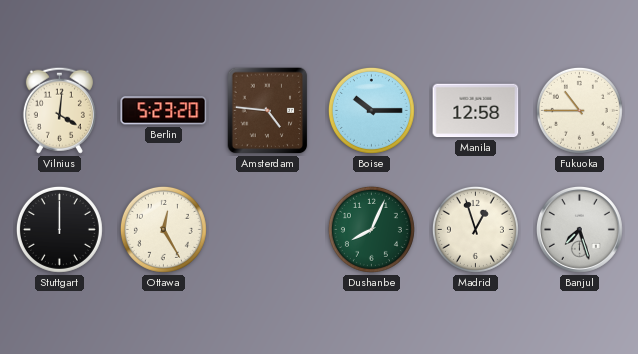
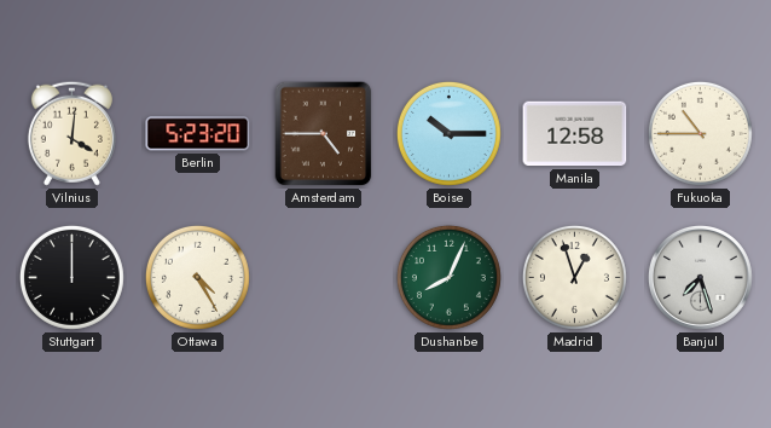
Amsterdam: 4:46 -> 4:45 (324, 134)
Ottawa: 12:25 -> 4:25 (197, 277)
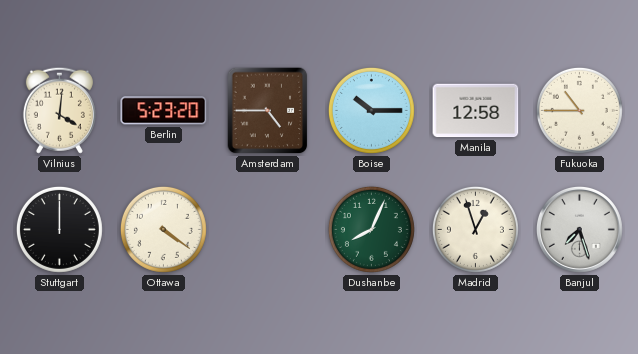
Ottawa: 4:25 -> 4:21 (163, 229)
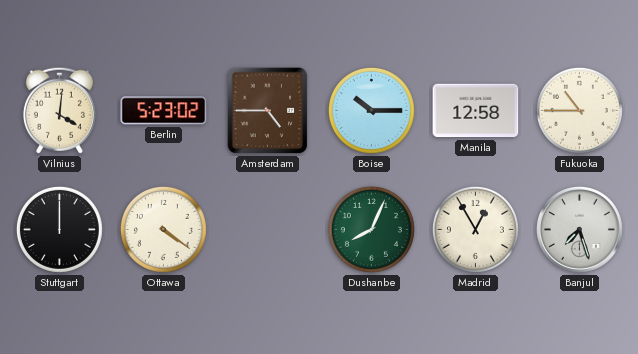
Berlin: 5:23:20 -> 5:23:02 (164, 111)
Madrid: 12:57 -> 12:55 (475, 229)
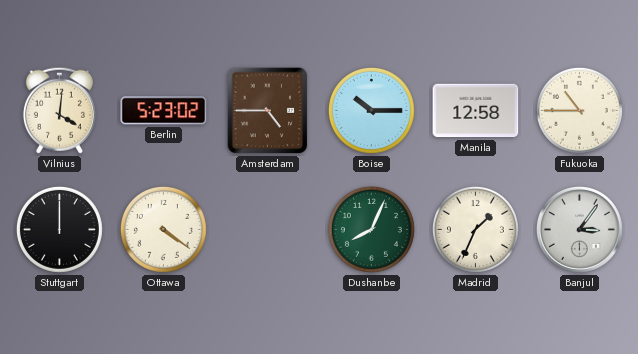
Madrid: 12:55 -> 1:34 (475, 229)
Banjul: 7:27 -> 3:06 (579, 229)
